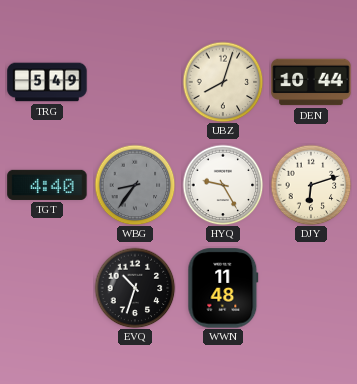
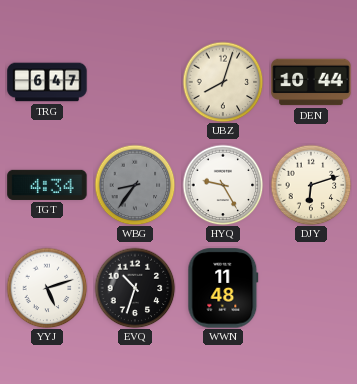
TRG: 5:49 -> 6:47 (47, 82)
TGT: 4:40 -> 4:34 (47, 185)
YYJ: none -> 5:12 (47, 288)
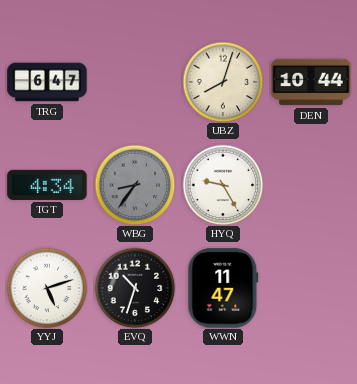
DJY: 6:12 -> none (311, 185)
WWN: 11:48 -> 11:47 (223, 288)
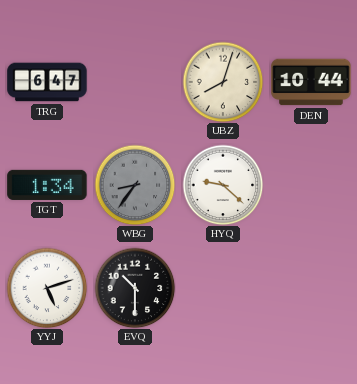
TGT: 4:34 -> 1:34 (47, 185)
HYQ: 9:25 -> 9:22 (223, 185)
EVQ: 10:33 -> 10:30 (135, 288)
WWN: 11:47 -> none (223, 288)
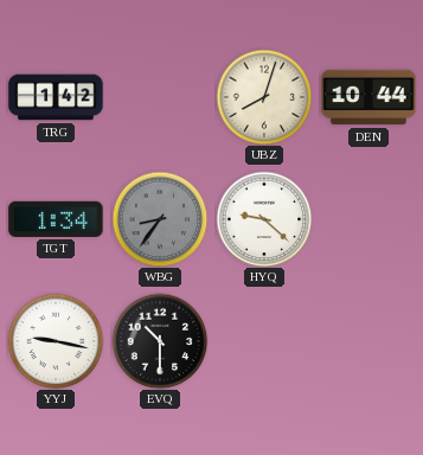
TRG: 6:47 -> 1:42 (56, 97)
YYJ: 5:12 -> 9:17 (56, 341)
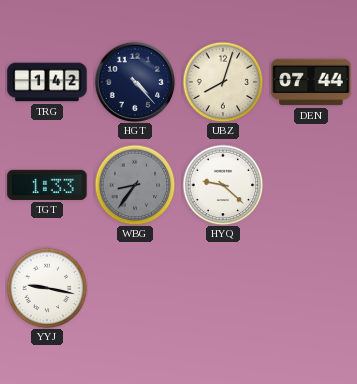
HGT: none -> 4:23 (135, 82)
DEN: 10:44 -> 07:44 (311, 82)
TGT: 1:34 -> 1:33 (47, 185)
EVQ: 10:30 -> none (160, 341)
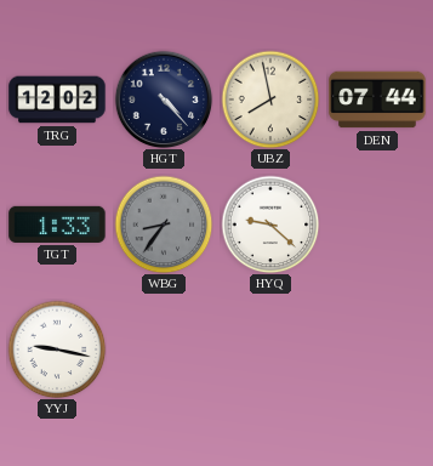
TRG: 1:42 -> 12:02 (57, 100)
UBZ: 8:03 -> 7:58 (270, 100)
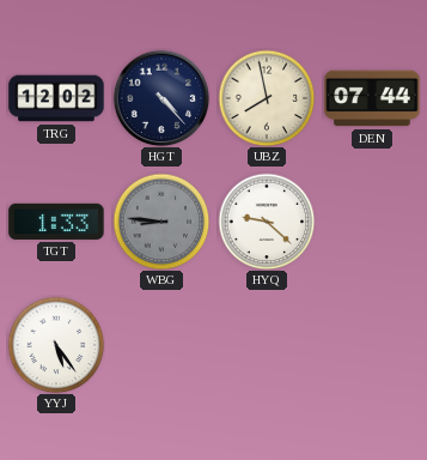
WBG: 8:36 -> 8:46 (161, 222)
YYJ: 9:17 -> 5:24 (56, 345)
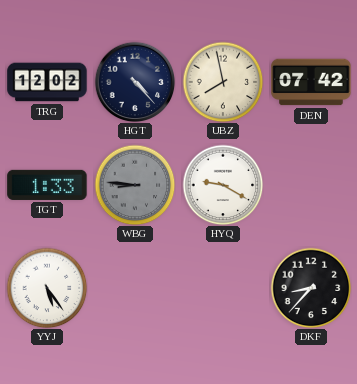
DEN: 07:44 -> 07:42 (311, 82)
HYQ: 9:22 -> 9:20 (223, 185)
DKF: none -> 8:37 (311, 288)
